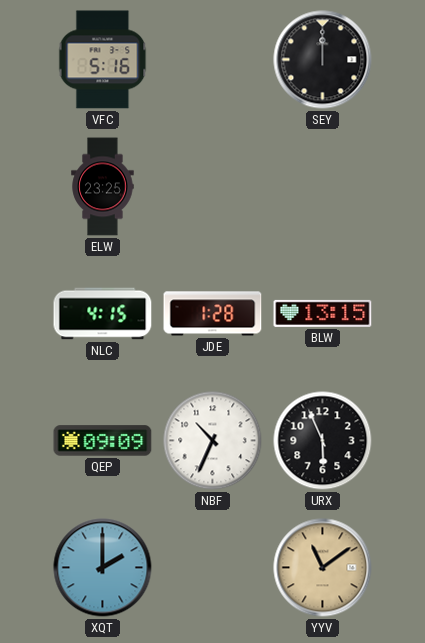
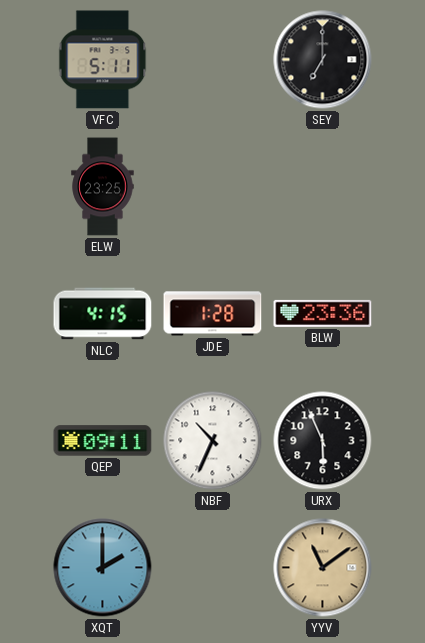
VFC: 5:16 -> 5:11 (103, 60)
SEY: 12:00 -> 7:00 (323, 60)
BLW: 13:15 -> 23:36 (323, 313)
QEP: 09:09 -> 09:11 (103, 441)
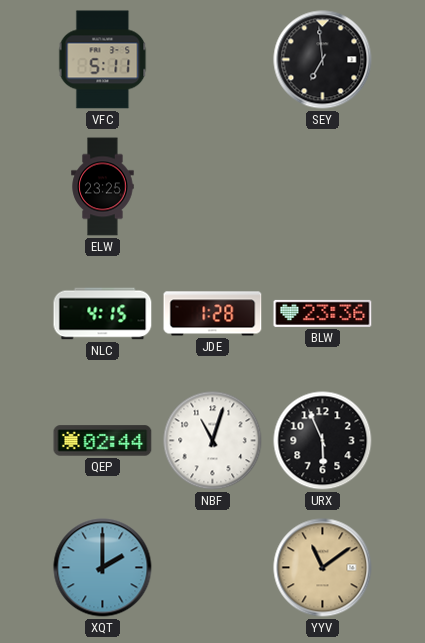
SEY: 7:00 -> 6:59 (323, 60)
QEP: 09:11 -> 02:44 (103, 441)
NBF: 10:34 -> 11:03 (213, 441)
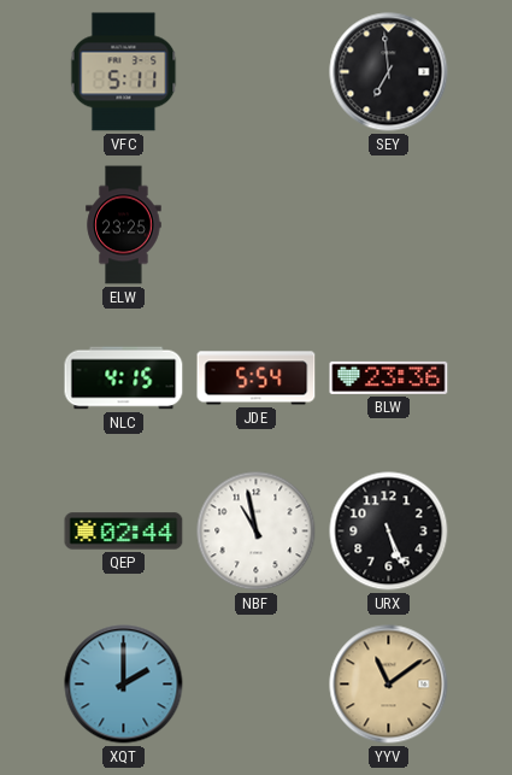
JDE: 1:28 -> 5:54 (257, 378)
NBF: 11:03 -> 10:58 (257, 532)
URX: 5:56 -> 5:26 (389, 532)
